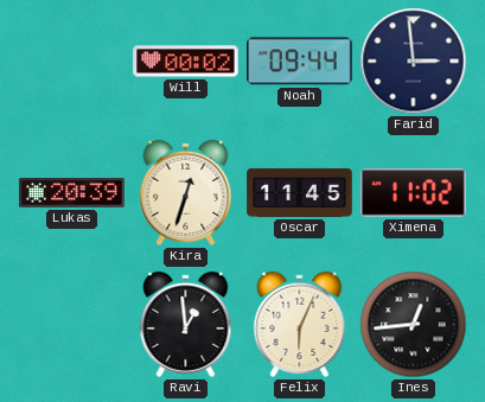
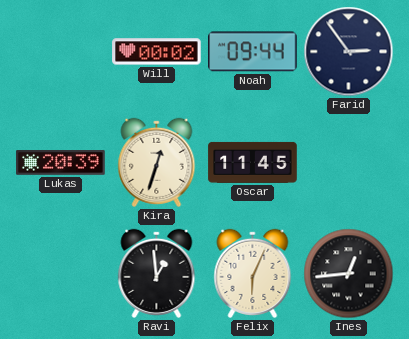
Farid: 2:59 -> 2:54 (349, 52)
Ximena: 11:02 -> none (414, 193)
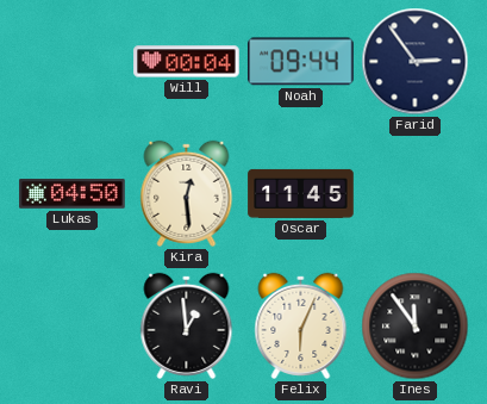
Will: 00:02 -> 00:04 (187, 62)
Lukas: 20:39 -> 04:50 (73, 194)
Kira: 12:33 -> 12:29 (187, 193)
Ines: 12:44 -> 11:54 (416, 327)
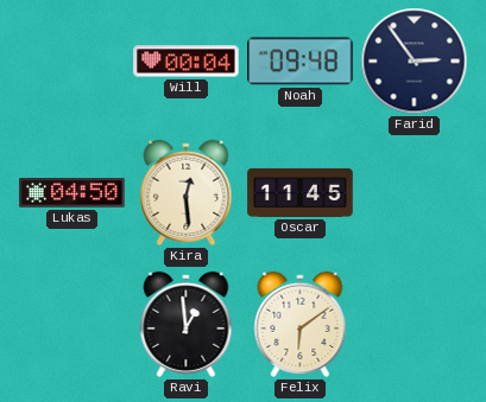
Noah: 09:44 -> 09:48 (301, 62)
Felix: 6:04 -> 6:09 (301, 324)
Ines: 11:54 -> none (416, 327)
